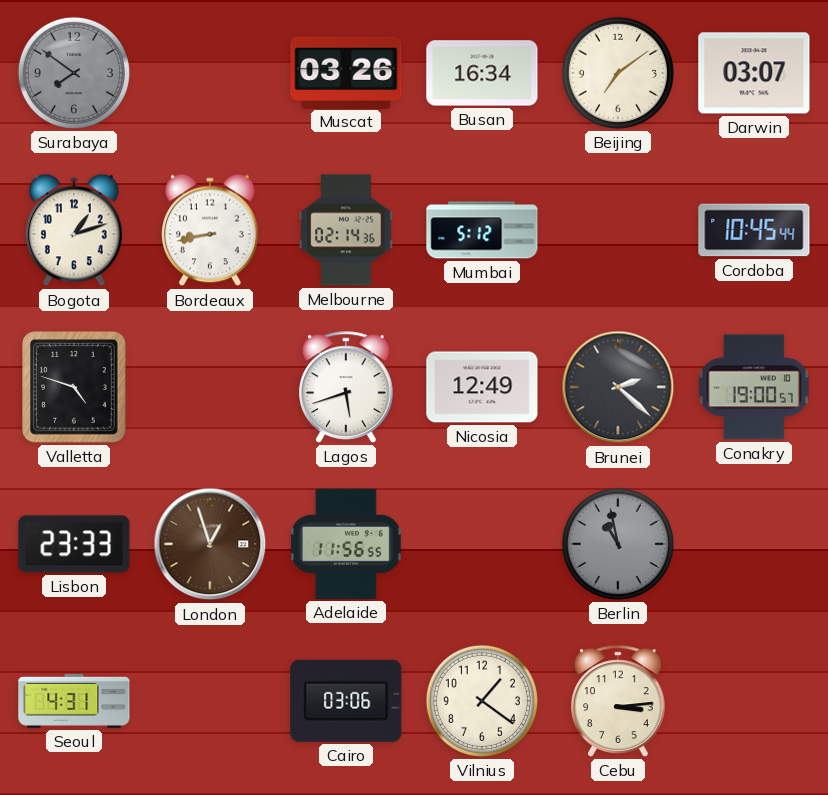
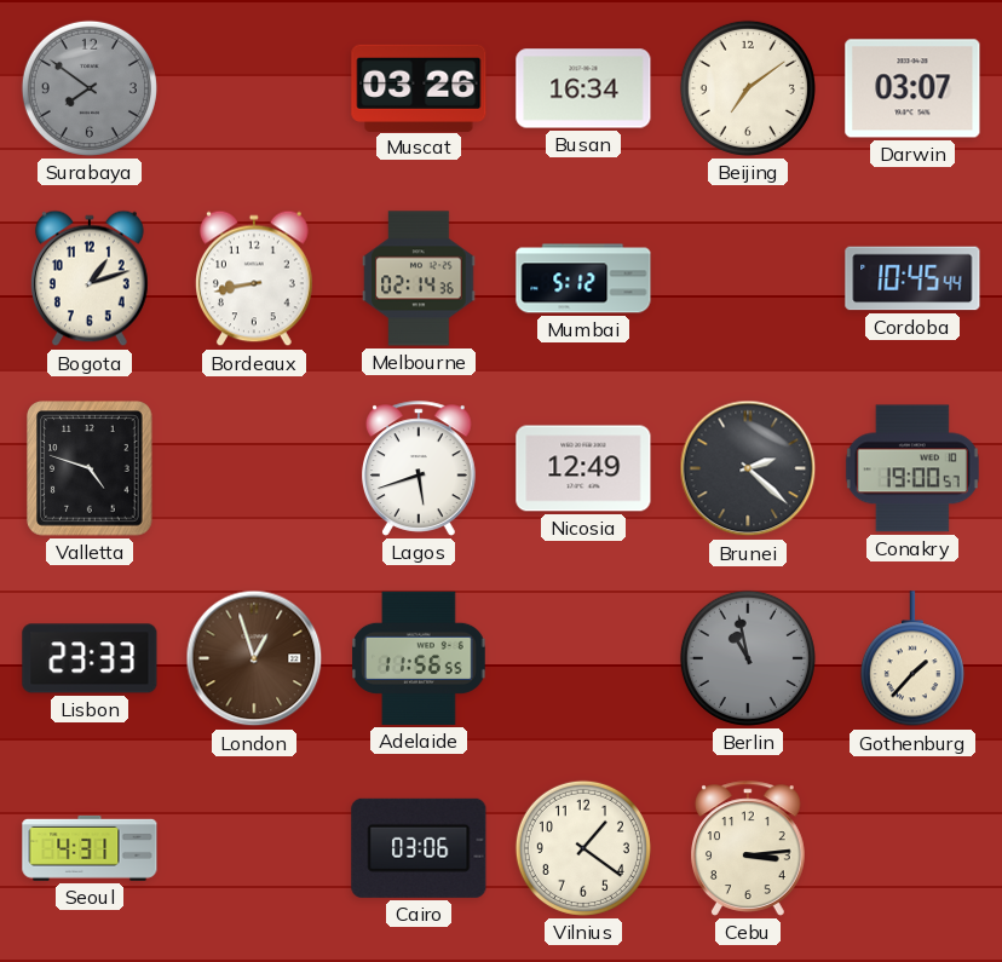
Gothenburg: none -> 1:37 (912, 659)
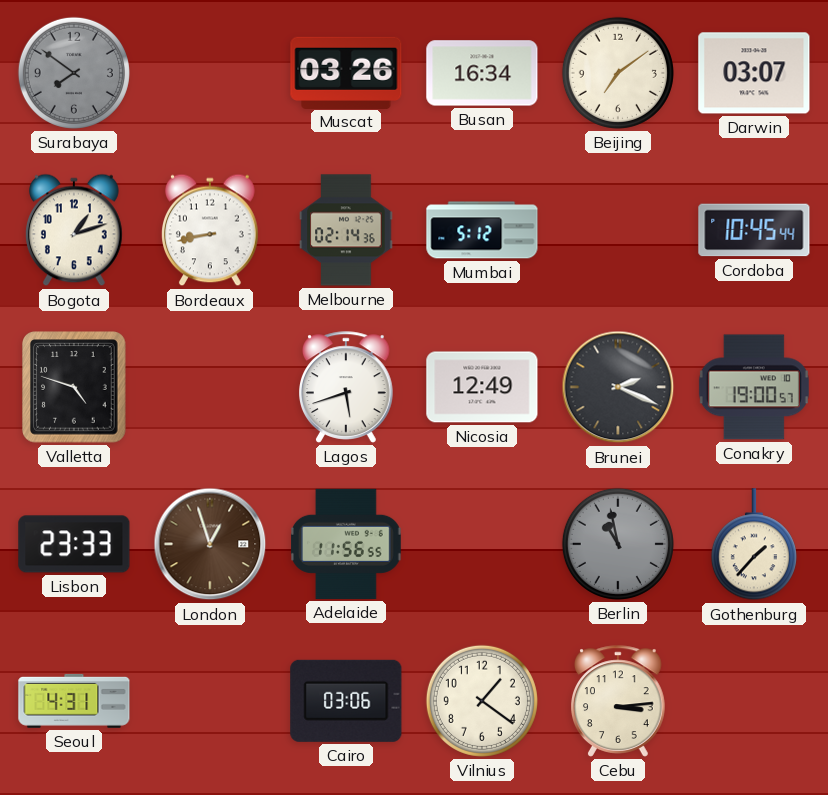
Brunei: 2:22 -> 2:19 (618, 387)
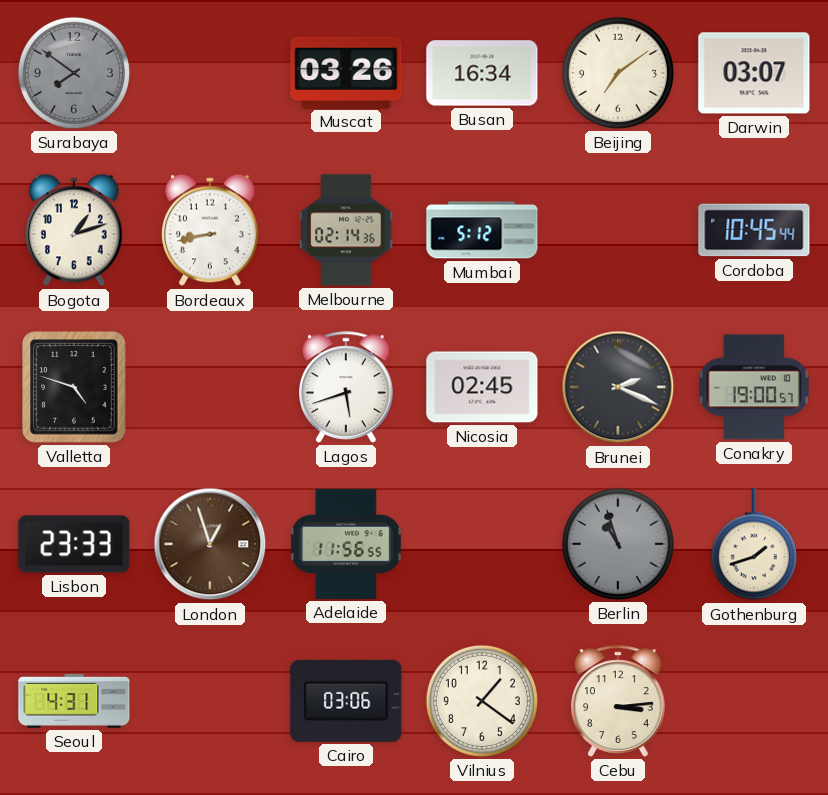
Nicosia: 12:49 -> 02:45 (482, 387)
Berlin: 10:58 -> 10:57 (618, 544)
Gothenburg: 1:37 -> 1:42 (754, 545)
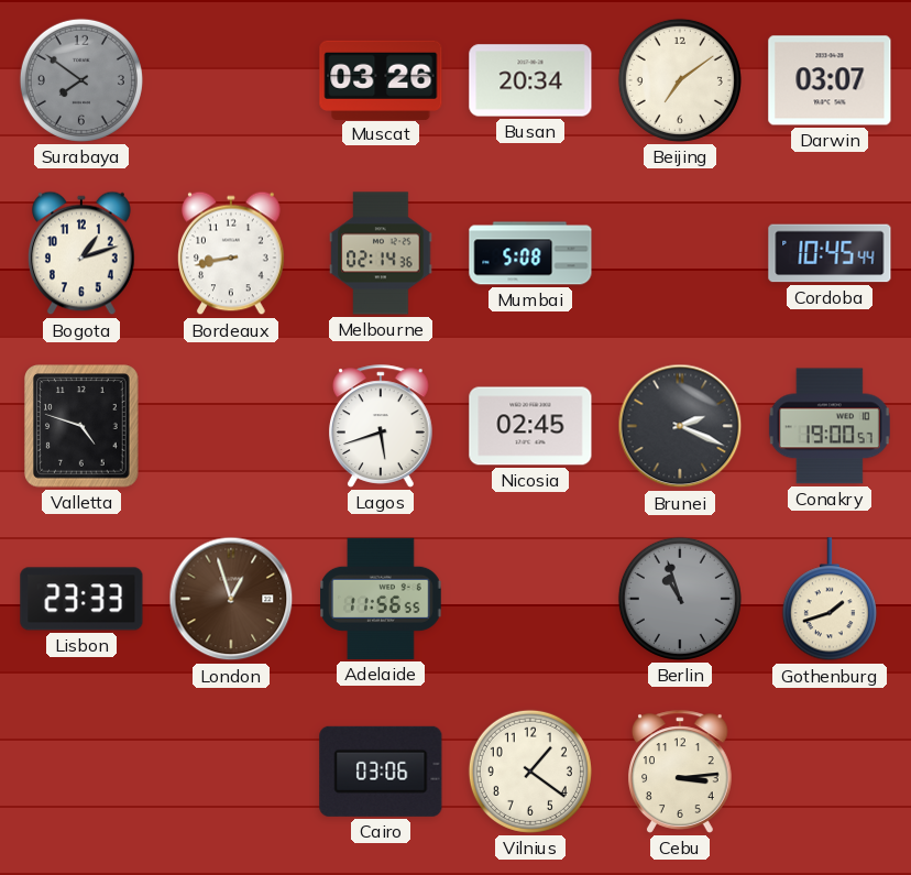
Busan: 16:34 -> 20:34 (530, 80)
Mumbai: 5:12 -> 5:08 (530, 253)
Seoul: 4:31 -> none (74, 701)
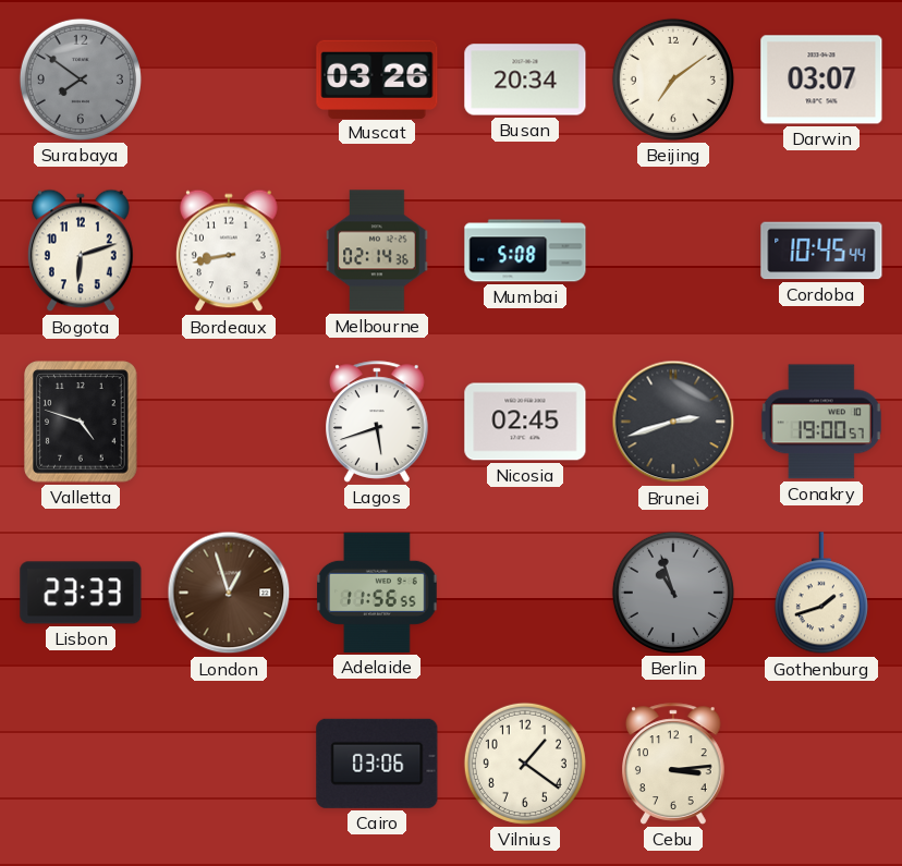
Bogota: 1:12 -> 6:12 (82, 251)
Brunei: 2:19 -> 2:42 (673, 422)
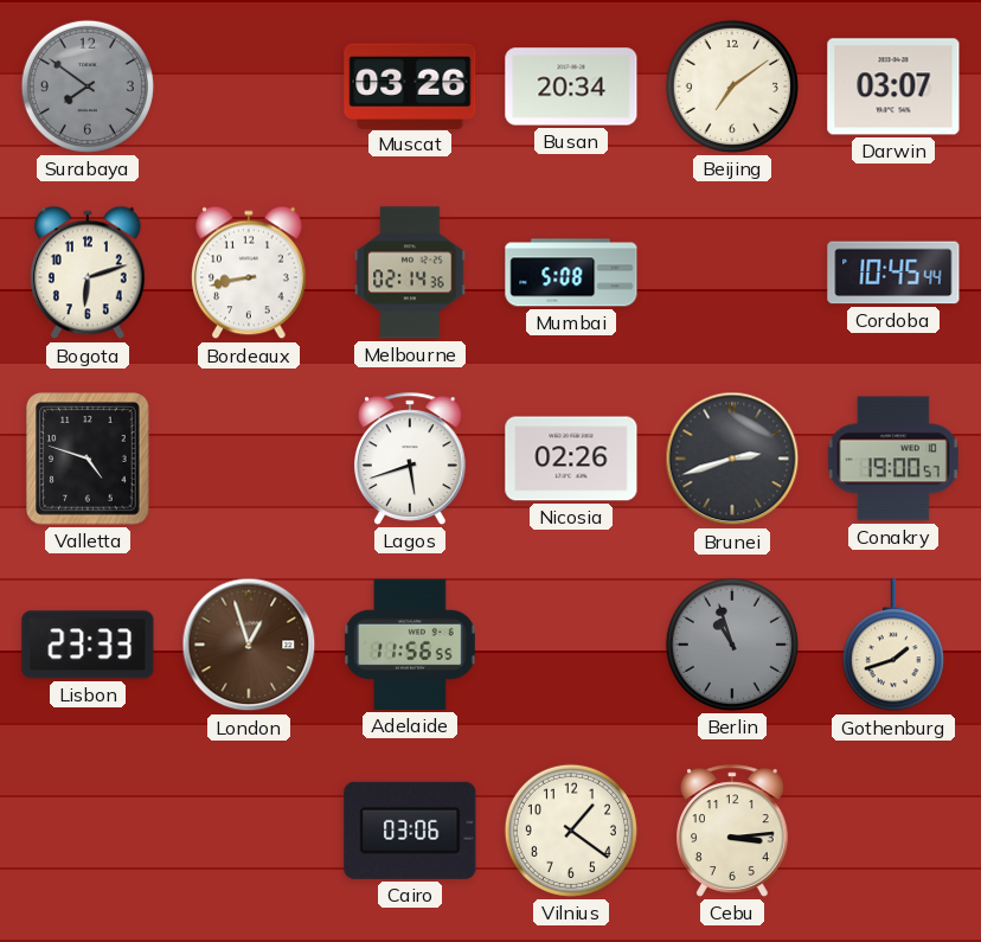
Nicosia: 02:45 -> 02:26 (571, 459)
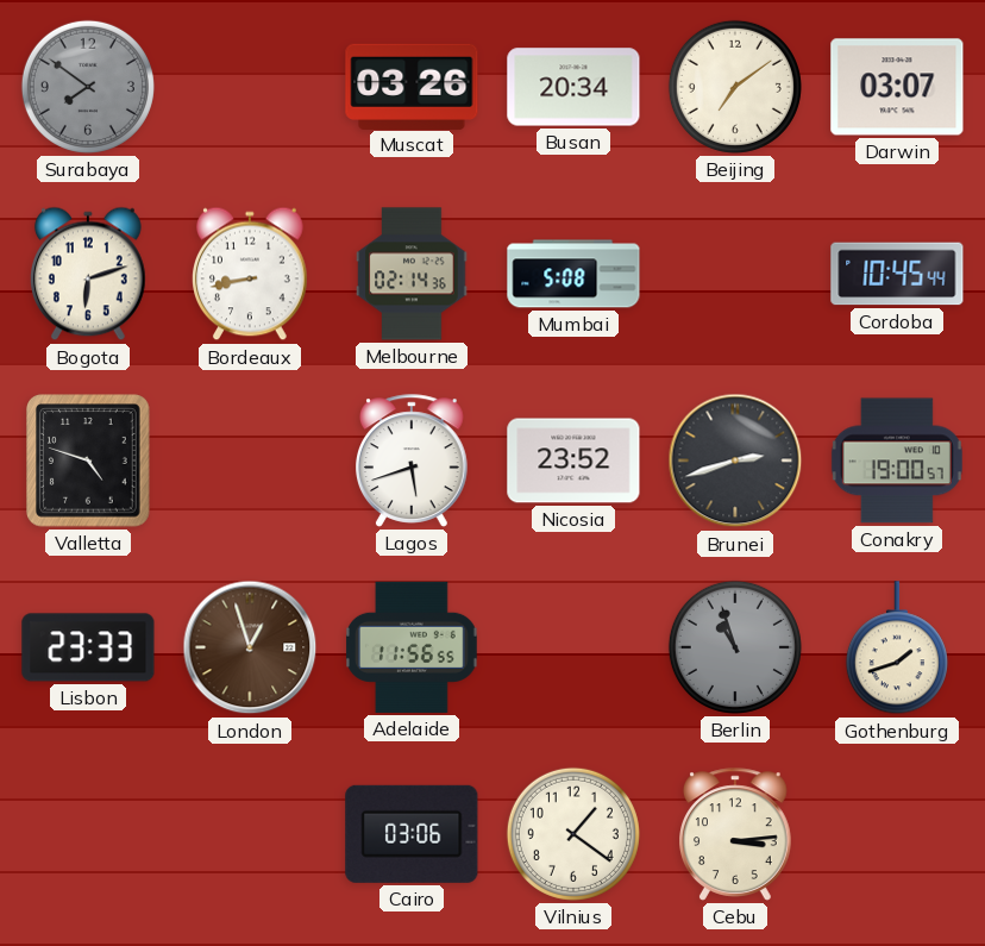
Nicosia: 02:26 -> 23:52 (573, 461)
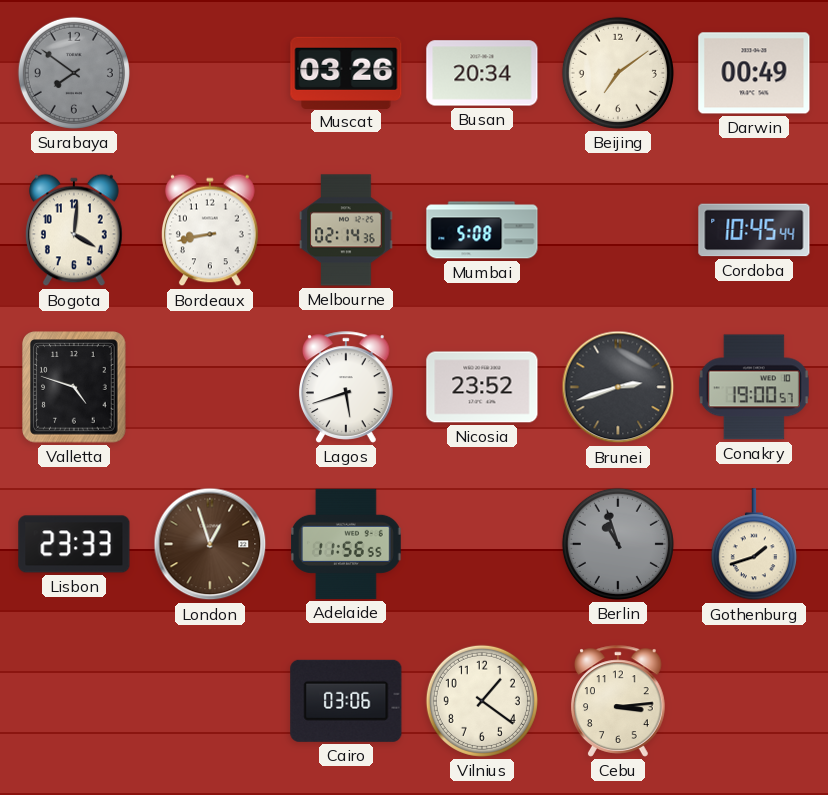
Darwin: 03:07 -> 00:49 (754, 73)
Bogota: 6:12 -> 4:01 (75, 230)
